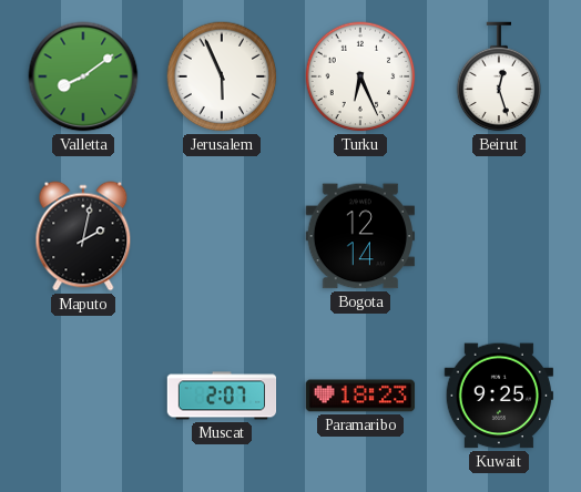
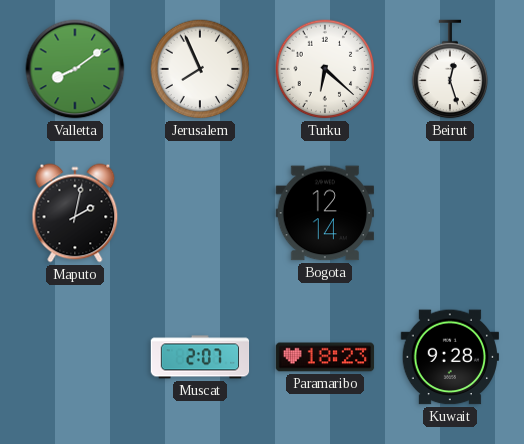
Jerusalem: 5:56 -> 7:56 (200, 69)
Turku: 6:26 -> 6:22 (325, 69)
Kuwait: 9:25 -> 9:28 (450, 357)
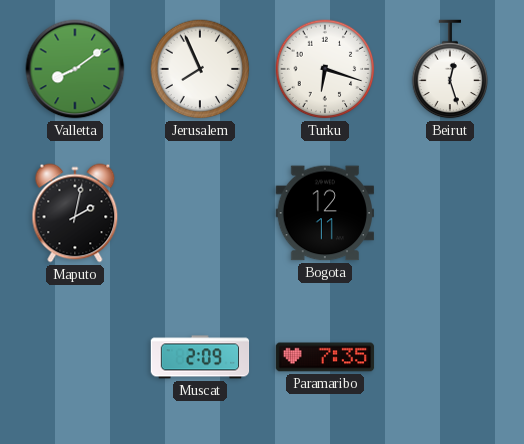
Turku: 6:22 -> 6:18 (325, 69)
Bogota: 12:14 -> 12:11 (325, 213)
Muscat: 2:07 -> 2:09 (200, 357)
Paramaribo: 18:23 -> 7:35 (325, 357)
Kuwait: 9:28 -> none (450, 357)
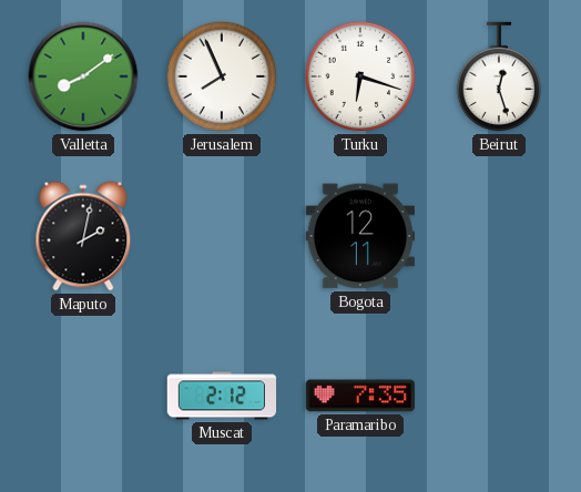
Muscat: 2:09 -> 2:12 (222, 396)
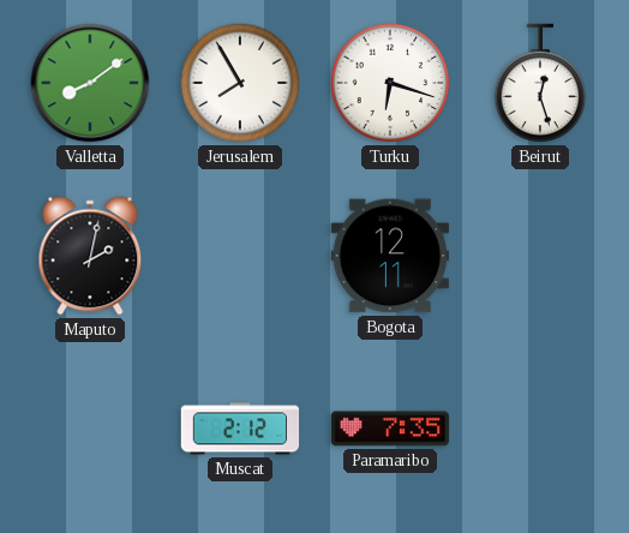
Jerusalem: 7:56 -> 7:55 (240, 83)
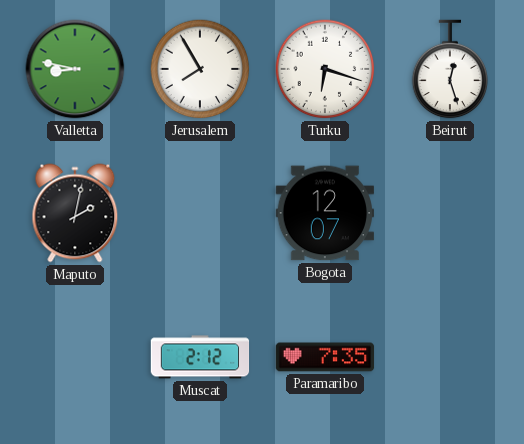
Valletta: 8:09 -> 8:47 (75, 69)
Bogota: 12:11 -> 12:07 (325, 213)
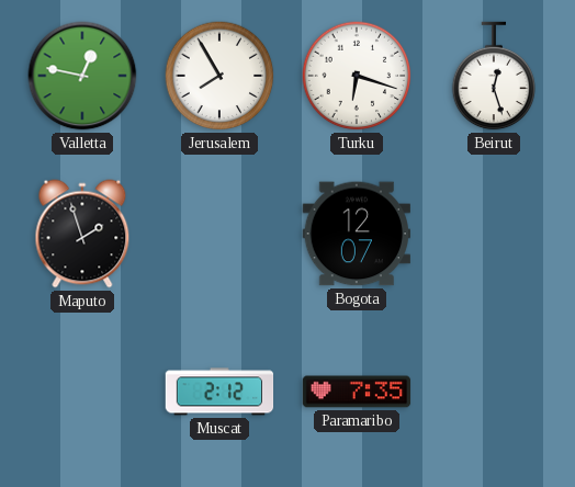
Valletta: 8:47 -> 12:47 (82, 76)
Maputo: 2:02 -> 1:57 (82, 234)
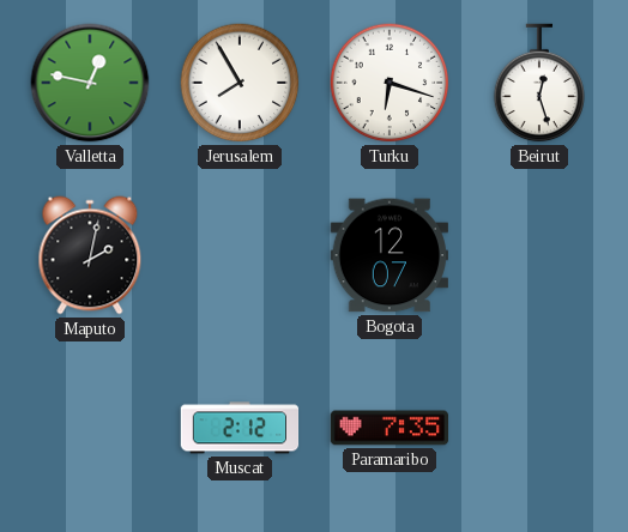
Maputo: 1:57 -> 2:02 (90, 255)
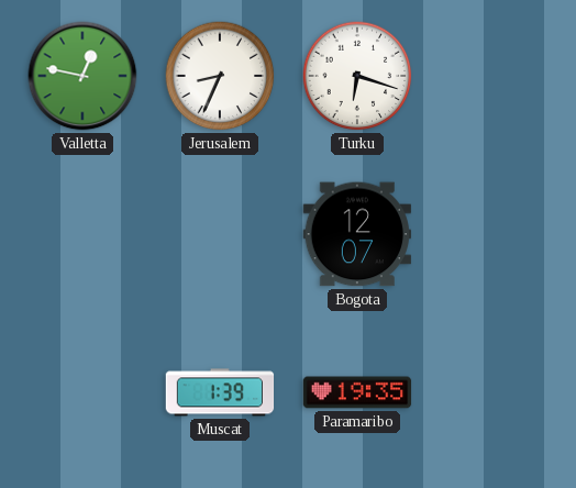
Jerusalem: 7:55 -> 8:34 (220, 76)
Beirut: 12:27 -> none (539, 83)
Maputo: 2:02 -> none (90, 255)
Muscat: 2:12 -> 1:39 (220, 392)
Paramaribo: 7:35 -> 19:35 (357, 392)
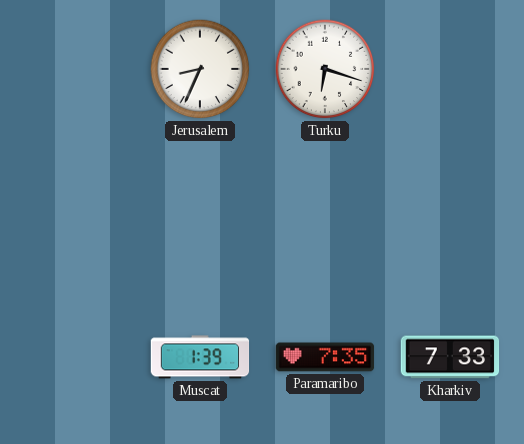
Valletta: 12:47 -> none (82, 76)
Bogota: 12:07 -> none (357, 234)
Paramaribo: 19:35 -> 7:35 (325, 357)
Kharkiv: none -> 7:33 (450, 357)
